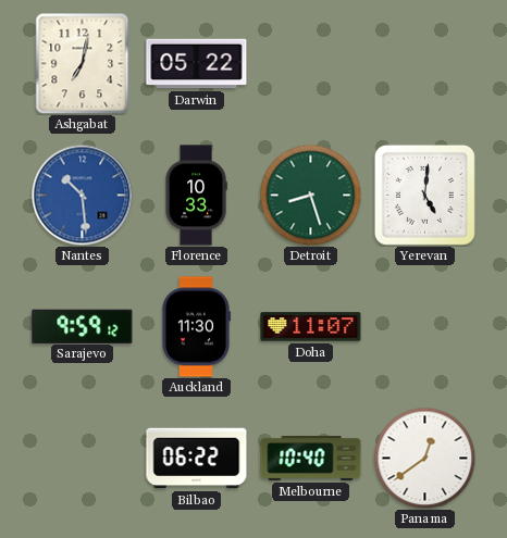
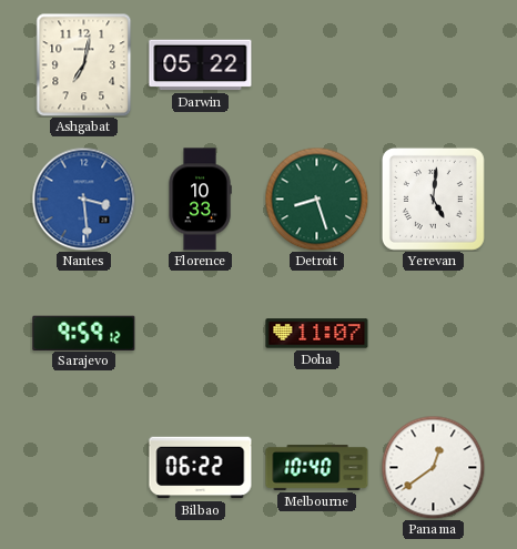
Nantes: 10:29 -> 3:29 (83, 199)
Auckland: 11:30 -> none (197, 327)
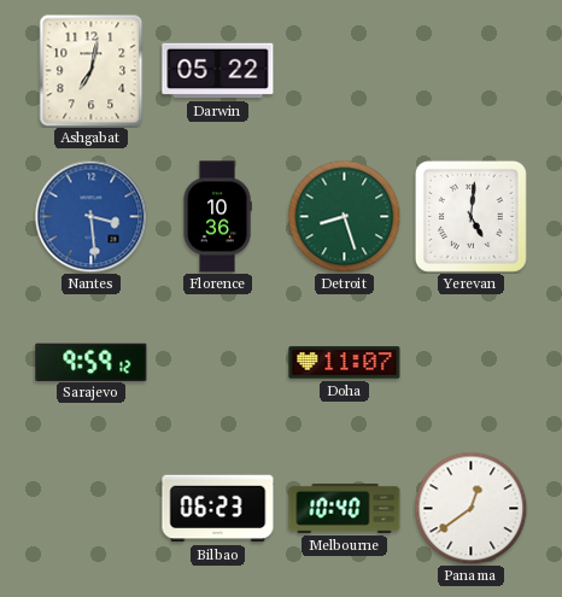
Florence: 10:33 -> 10:36 (217, 217)
Bilbao: 06:22 -> 06:23 (218, 509)
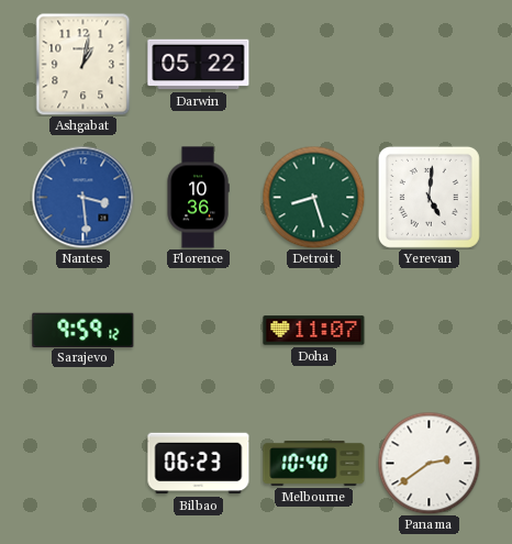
Ashgabat: 7:02 -> 1:02 (84, 64)
Panama: 12:39 -> 2:39 (428, 463)
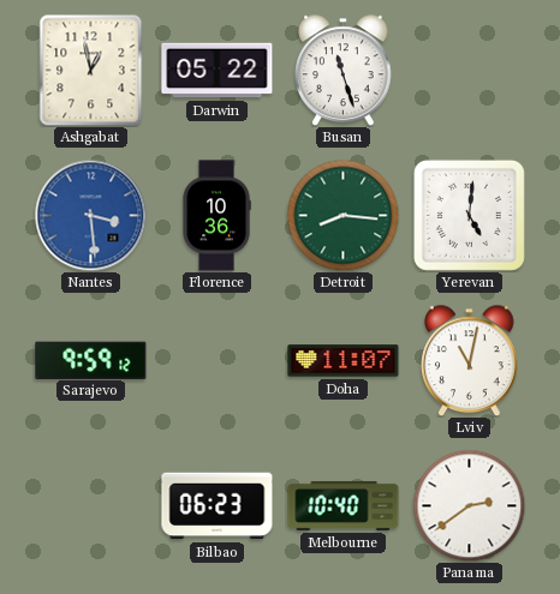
Ashgabat: 1:02 -> 12:58 (91, 70)
Busan: none -> 11:27 (344, 70)
Detroit: 8:27 -> 8:16 (342, 215)
Lviv: none -> 11:02 (470, 360)
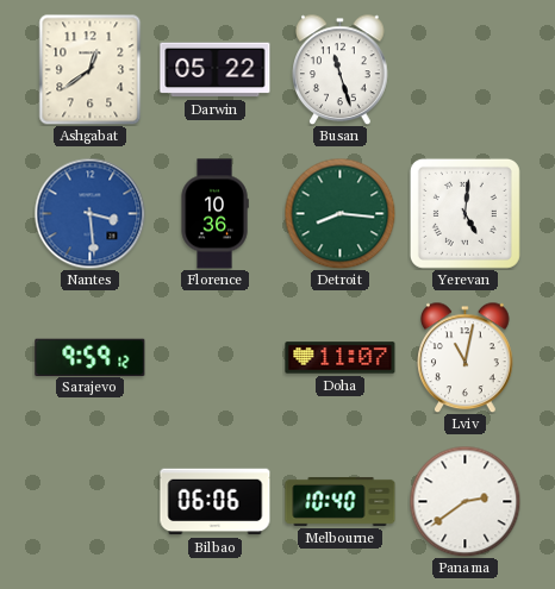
Ashgabat: 12:58 -> 12:39 (91, 69)
Bilbao: 06:23 -> 06:06 (216, 502)
